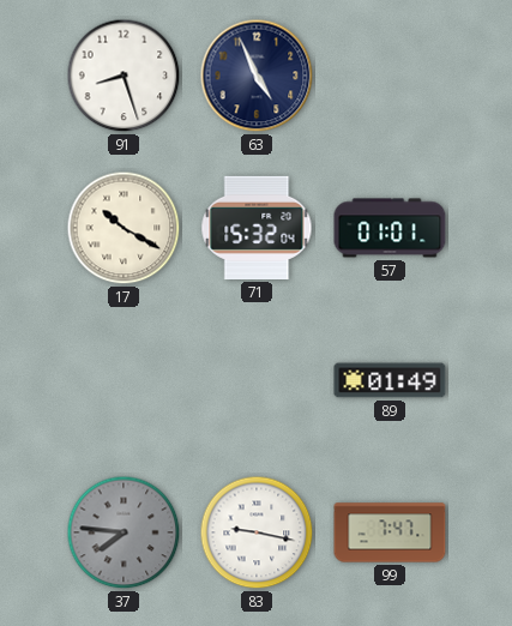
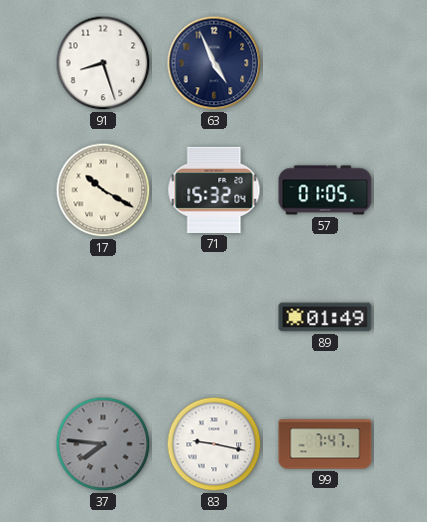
57: 01:01 -> 01:05 (325, 190)
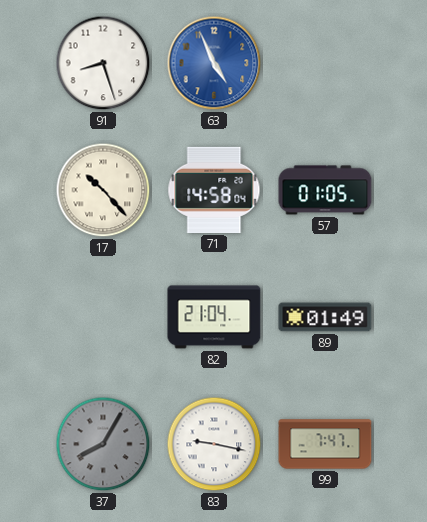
63 dial: navy -> blue (214, 63)
17: 10:20 -> 10:23 (103, 190)
71: 15:32 -> 14:58 (214, 190)
82: none -> 21:04 (214, 317)
37: 7:46 -> 8:05 (103, 444)
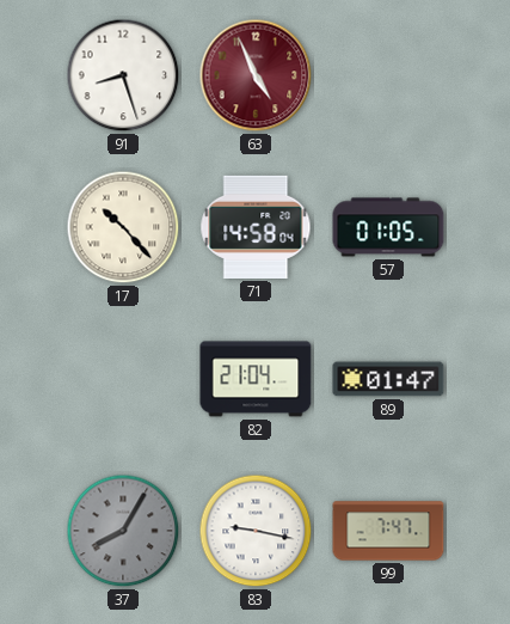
63 dial: blue -> burgundy (256, 75)
89: 01:49 -> 01:47 (388, 379)
